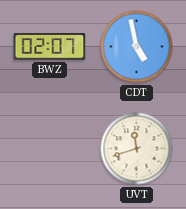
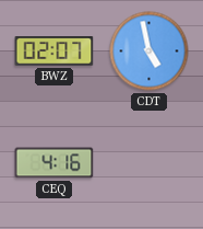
CEQ: none -> 4:16 (55, 163)
UVT: 11:42 -> none (137, 149)
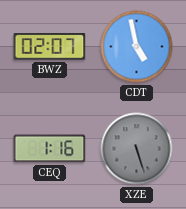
CEQ: 4:16 -> 1:16 (50, 149)
XZE: none -> 5:27 (137, 149)
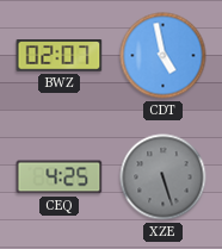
CEQ: 1:16 -> 4:25 (60, 178)
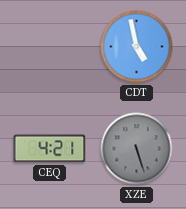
BWZ: 02:07 -> none (60, 56)
CEQ: 4:25 -> 4:21 (50, 149)
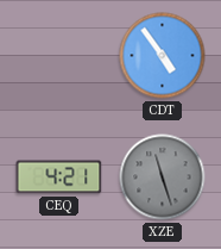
CDT: 4:58 -> 4:54 (163, 56)
XZE: 5:27 -> 11:27 (163, 178)
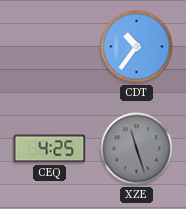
CDT: 4:54 -> 10:36 (137, 47)
CEQ: 4:21 -> 4:25 (50, 149)
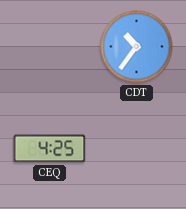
XZE: 11:27 -> none (137, 149)
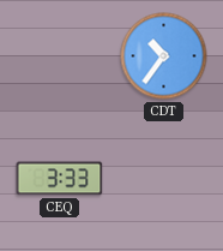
CEQ: 4:25 -> 3:33 (60, 179)
